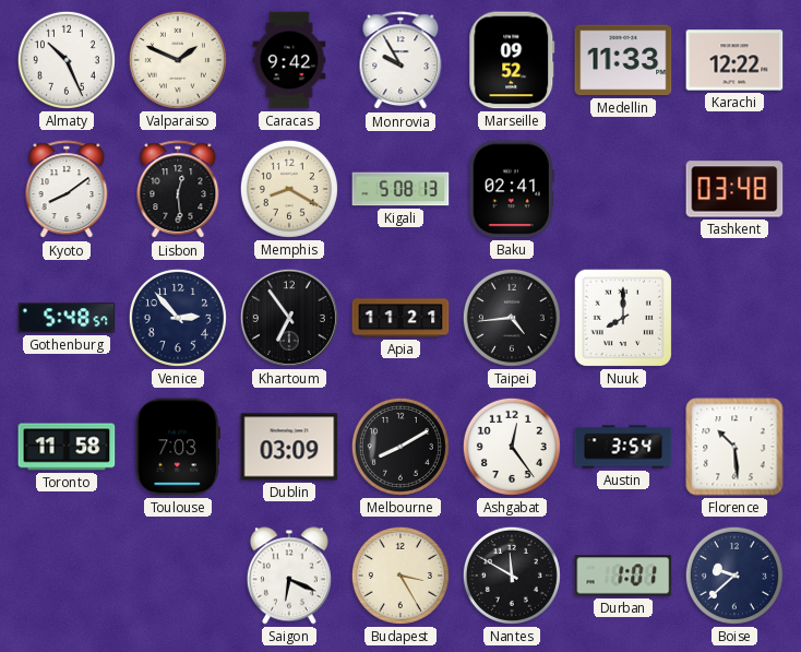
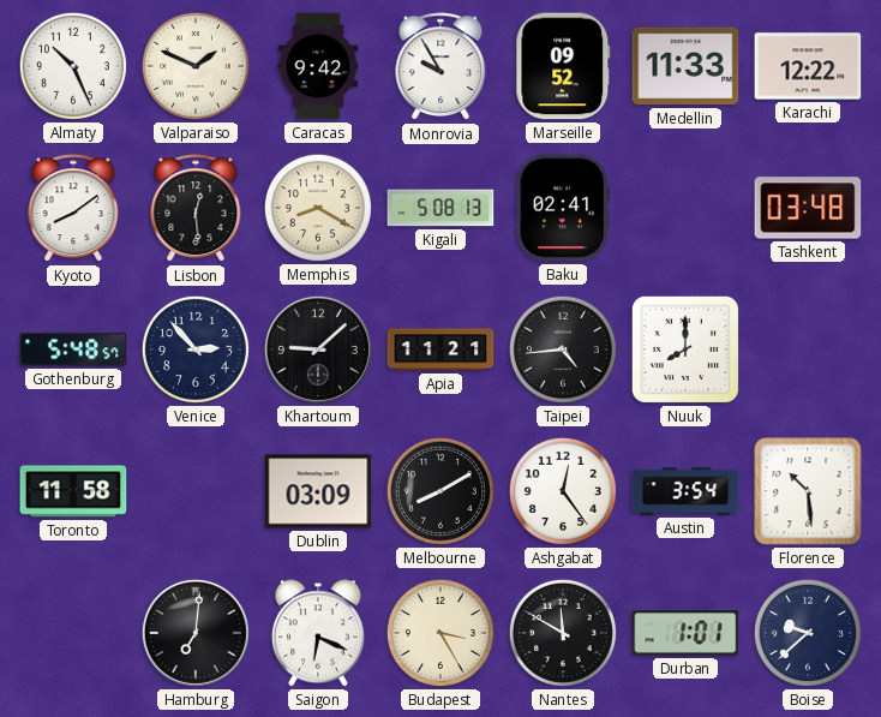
Khartoum: 6:54 -> 9:08 (318, 349)
Toulouse: 7:03 -> none (177, 447)
Hamburg: none -> 7:01 (196, 633)
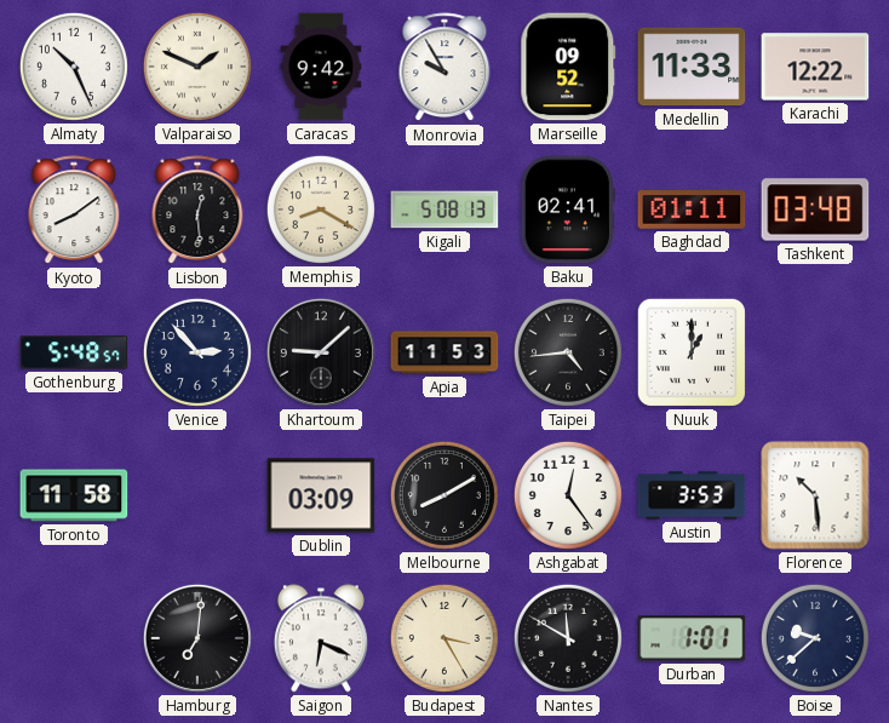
Baghdad: none -> 01:11 (692, 210)
Apia: 11:21 -> 11:53 (444, 352)
Nuuk: 8:00 -> 1:00 (692, 352)
Austin: 3:54 -> 3:53 (692, 495)
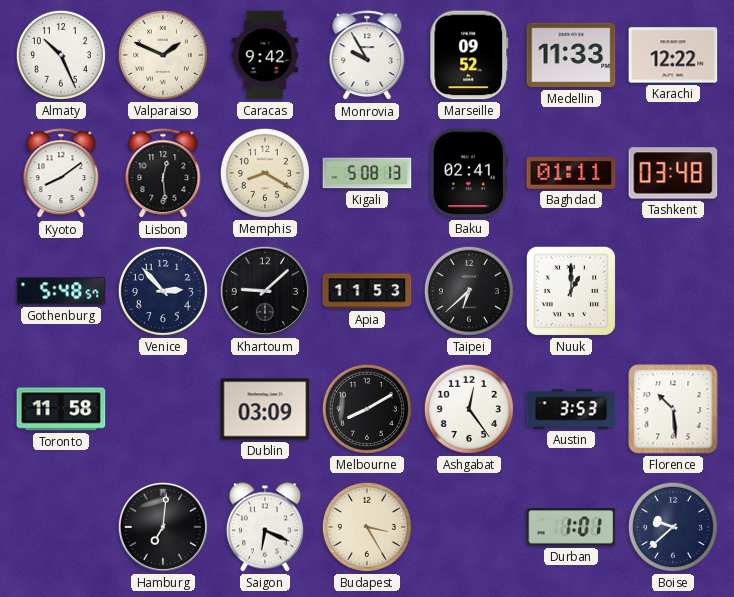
Taipei: 4:44 -> 6:38 (469, 291)
Nantes: 11:50 -> none (568, 638)
